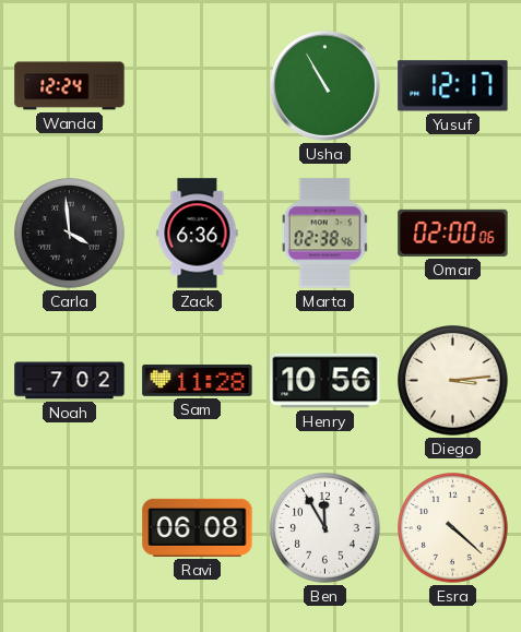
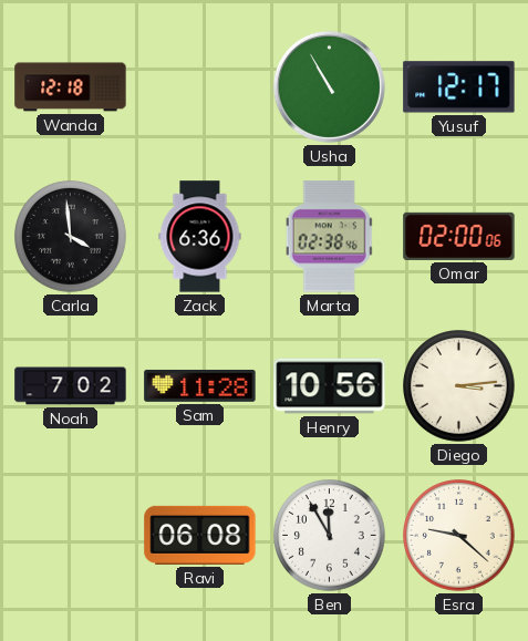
Wanda: 12:24 -> 12:18 (71, 87)
Esra: 4:22 -> 9:22 (459, 536)
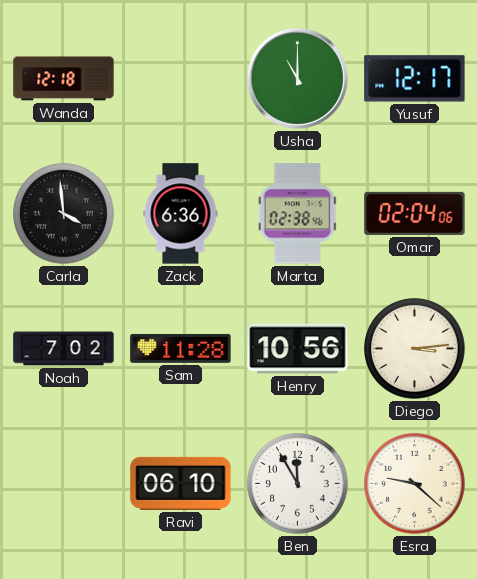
Usha: 10:55 -> 11:00 (297, 78)
Omar: 02:00 -> 02:04 (415, 213)
Ravi: 06:08 -> 06:10 (181, 483)
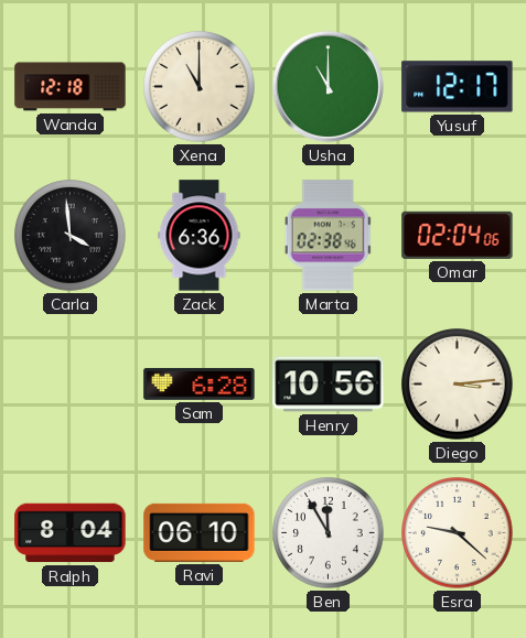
Xena: none -> 11:00 (200, 87)
Noah: 7:02 -> none (64, 349)
Sam: 11:28 -> 6:28 (200, 383)
Ralph: none -> 8:04 (71, 533)
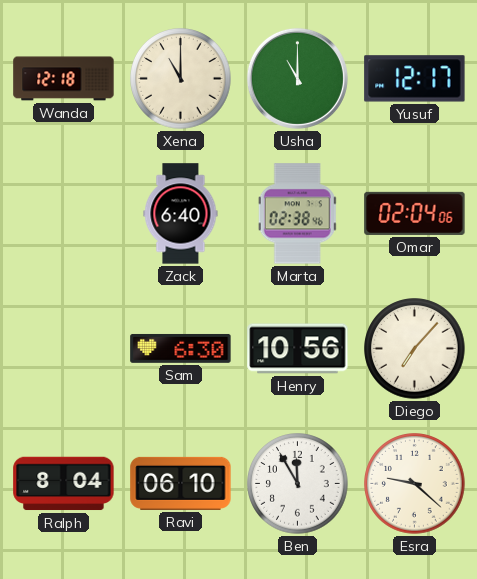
Carla: 3:59 -> none (71, 236)
Zack: 6:36 -> 6:40 (181, 214)
Sam: 6:28 -> 6:30 (181, 348)
Diego: 3:14 -> 7:07 (415, 349)
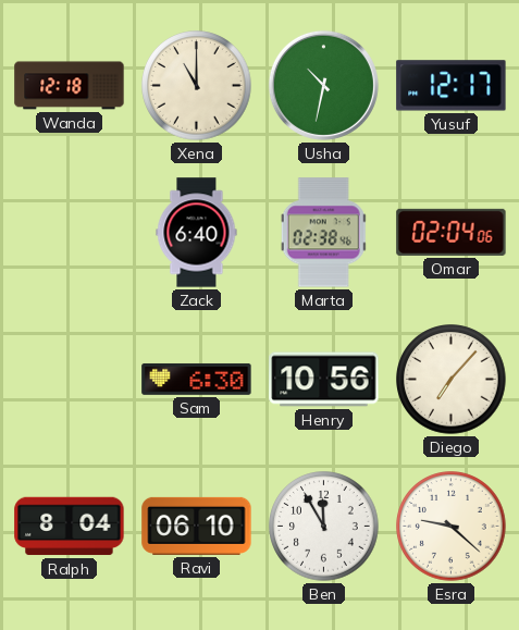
Usha: 11:00 -> 10:32 (323, 85)
